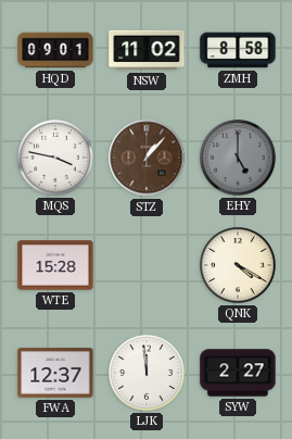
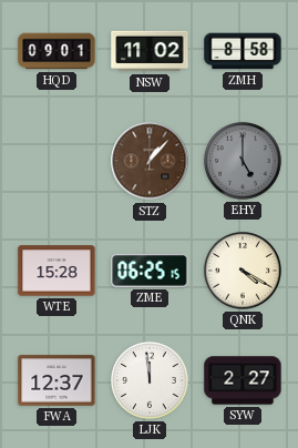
MQS: 3:47 -> none (55, 158)
ZME: none -> 06:25 (150, 271)
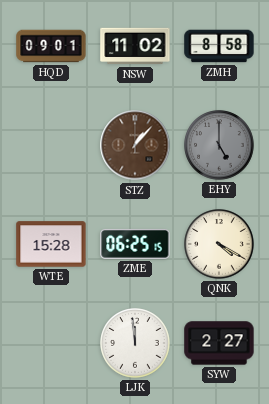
FWA: 12:37 -> none (56, 380)
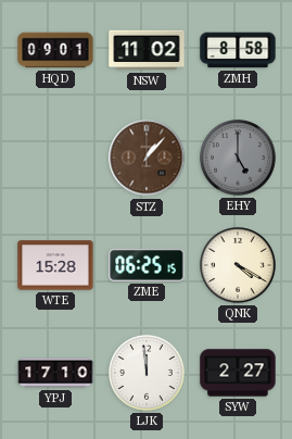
YPJ: none -> 17:10 (55, 373)
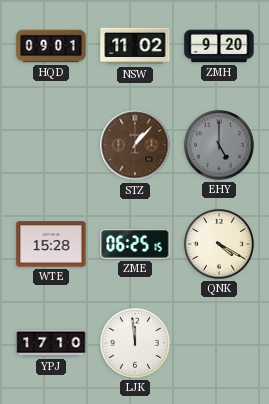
ZMH: 8:58 -> 9:20 (219, 46)
SYW: 2:27 -> none (238, 373)
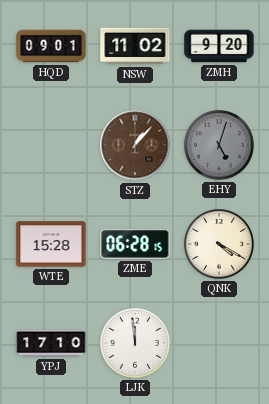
EHY: 5:00 -> 5:03 (219, 145)
ZME: 06:25 -> 06:28 (135, 244)
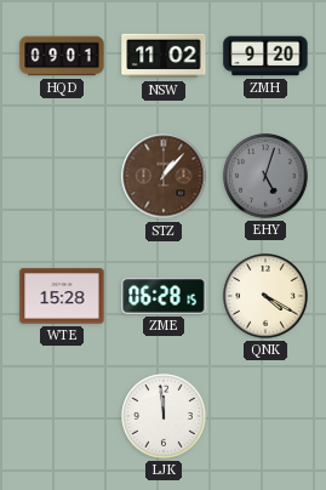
YPJ: 17:10 -> none (51, 343)
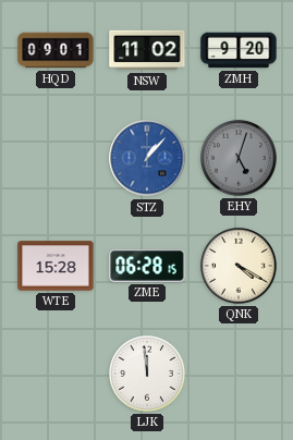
STZ dial: brown -> blue (147, 158)
